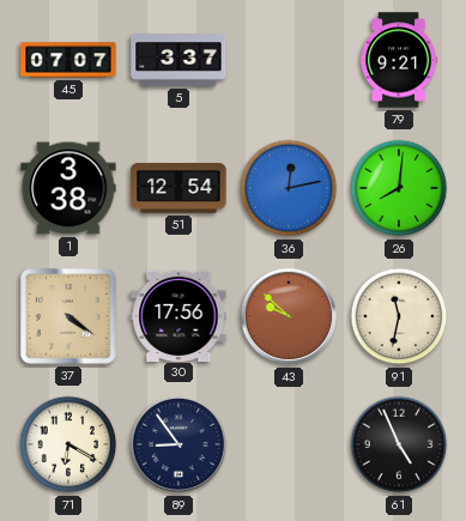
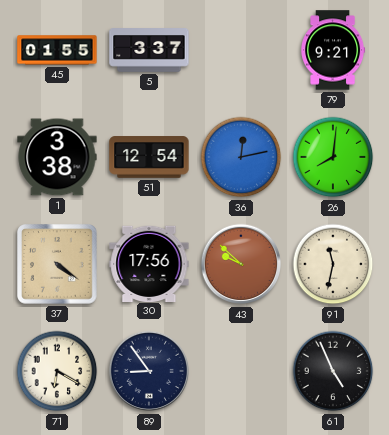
45: 07:07 -> 01:55 (57, 50)
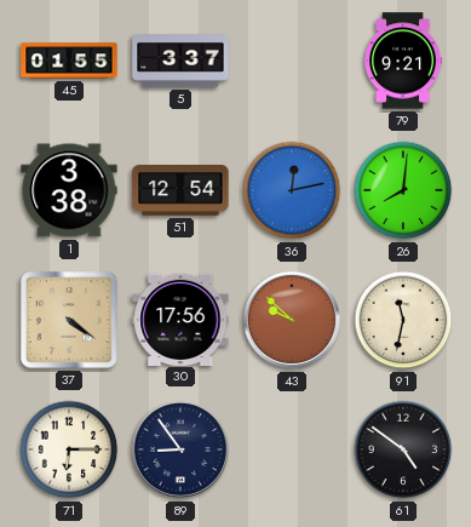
71: 6:20 -> 6:15 (69, 449)
61: 4:56 -> 4:51 (403, 449)
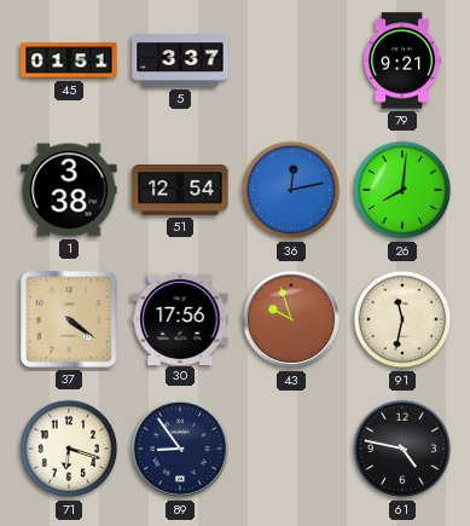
45: 01:55 -> 01:51 (69, 60)
43: 9:52 -> 9:57 (291, 319)
71: 6:15 -> 6:18 (69, 449)
61: 4:51 -> 4:47 (402, 449)
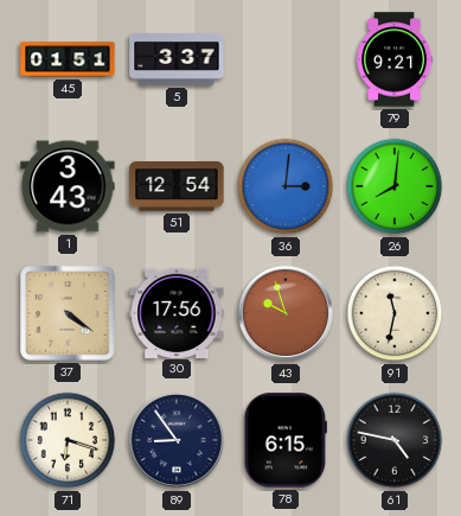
1: 3:38 -> 3:43 (68, 186)
36: 12:13 -> 3:01 (286, 186)
78: none -> 6:15 (286, 440)
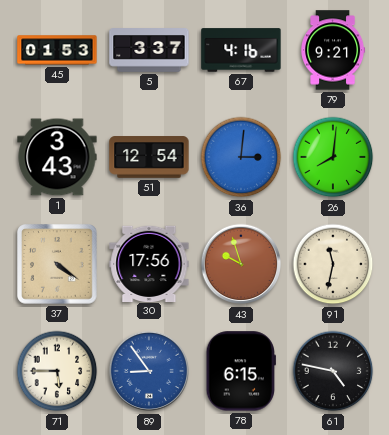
45: 01:51 -> 01:53 (57, 50)
67: none -> 4:16 (241, 50)
71: 6:18 -> 5:45 (57, 371)
89 dial: navy -> blue (149, 371)
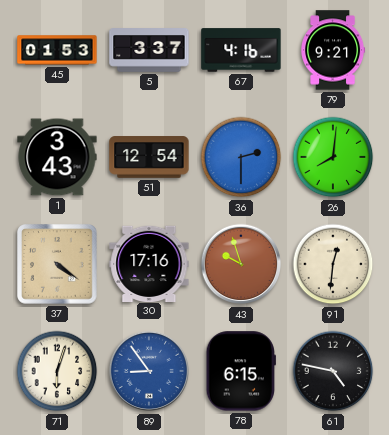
36: 3:01 -> 2:30 (241, 157)
30: 17:56 -> 17:16 (149, 263)
91: 11:32 -> 12:31 (333, 264)
71: 5:45 -> 6:03 (57, 371)
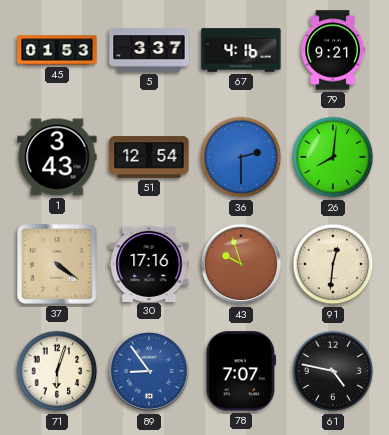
78: 6:15 -> 7:07 (241, 371)
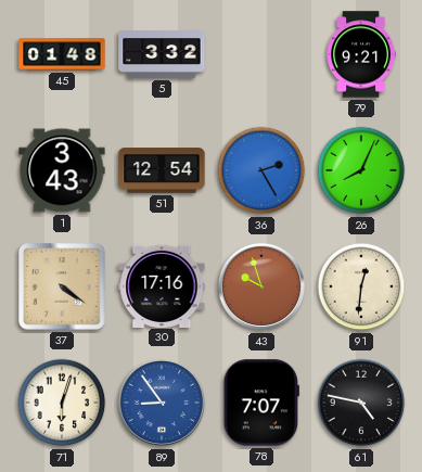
45: 01:53 -> 01:48 (62, 54)
5: 3:37 -> 3:32 (162, 54)
67: 4:16 -> none (241, 50)
36: 2:30 -> 2:25 (261, 170)
26: 8:01 -> 8:04 (361, 170)
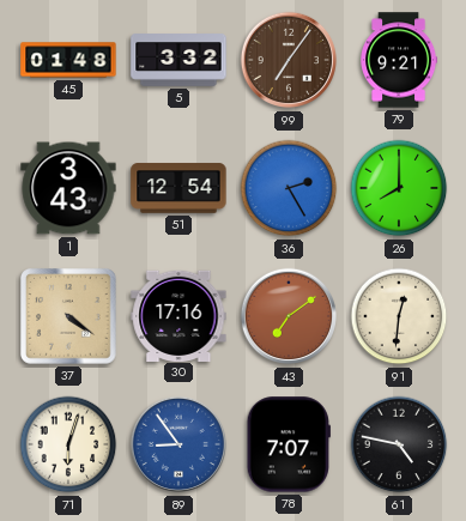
99: none -> 7:06 (289, 60)
26: 8:04 -> 8:00 (399, 188)
43: 9:57 -> 7:09 (289, 316)
